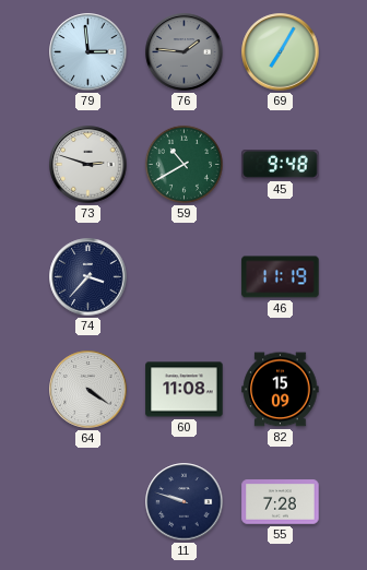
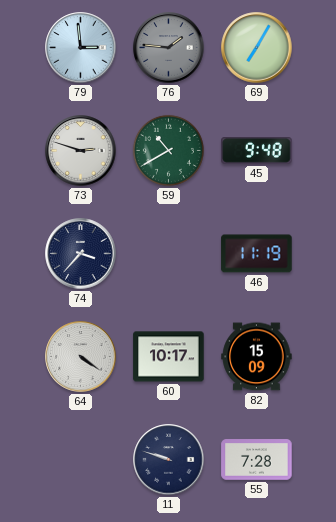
60: 11:08 -> 10:17 (169, 357)
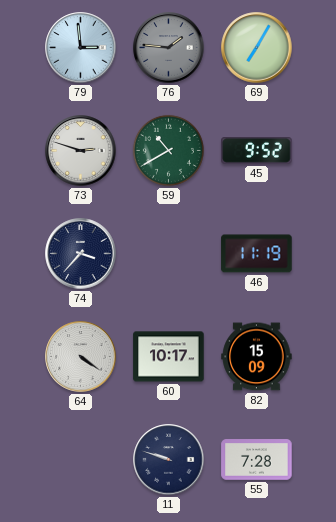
45: 9:48 -> 9:52 (257, 151)
